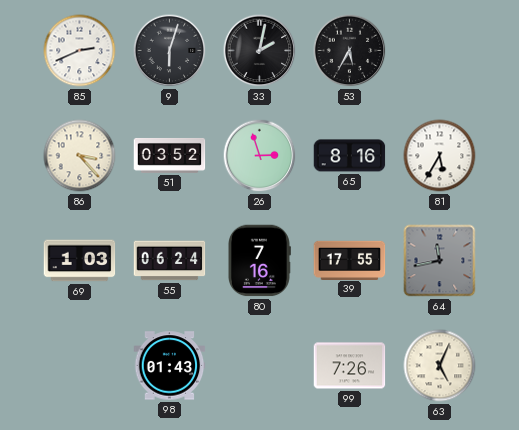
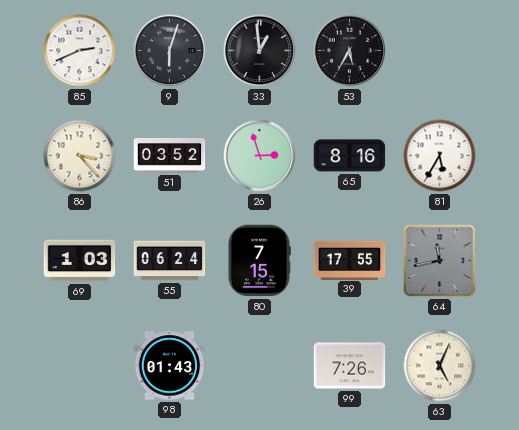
33: 2:02 -> 12:59 (260, 51)
80: 7:16 -> 7:15 (260, 261)
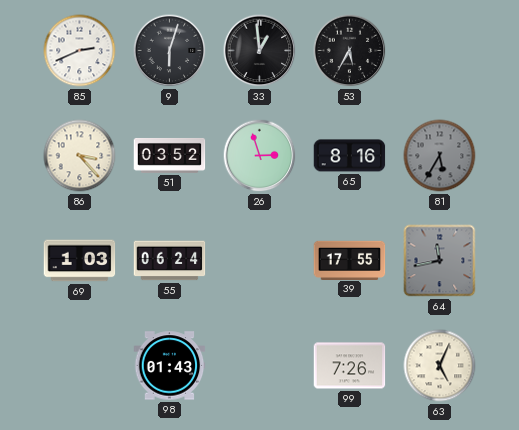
81 dial: white -> grey (440, 156)
80: 7:15 -> none (260, 261)
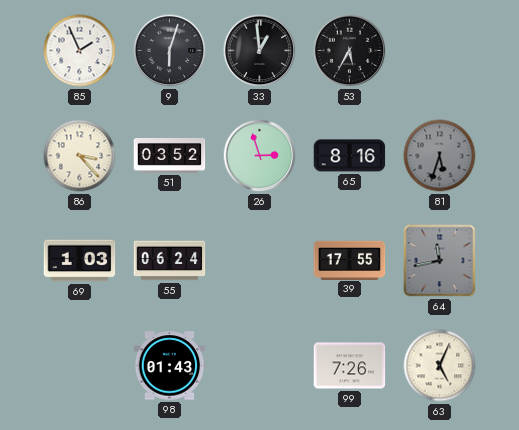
85: 2:41 -> 1:56 (80, 51)
81: 5:35 -> 5:33 (440, 156)
